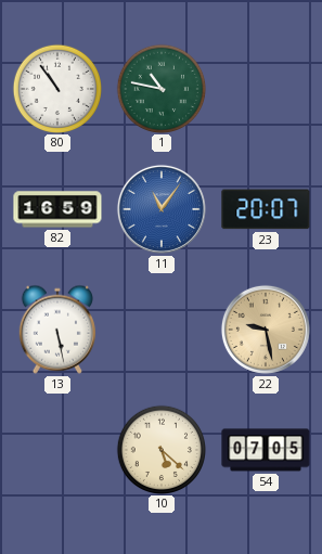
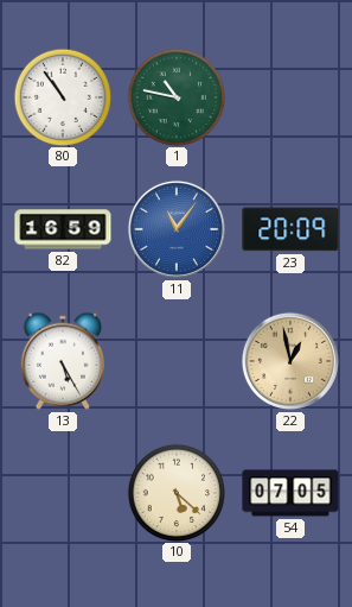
23: 20:07 -> 20:09 (290, 229)
13: 5:28 -> 5:25 (63, 361)
22: 9:28 -> 12:58 (290, 361)
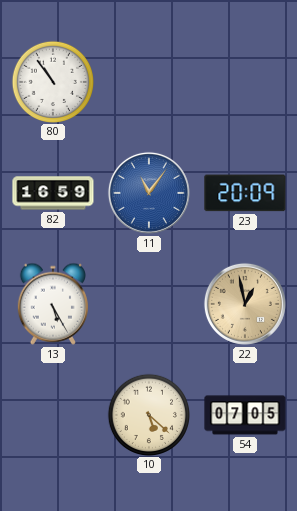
1: 10:47 -> none (175, 96)
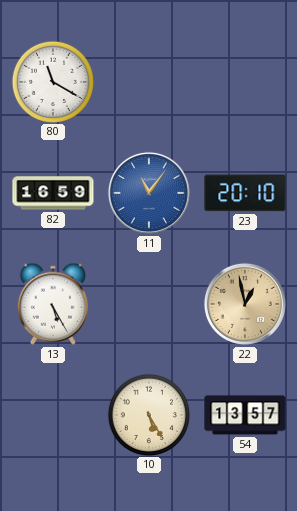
80: 10:54 -> 11:20 (52, 81)
23: 20:09 -> 20:10 (245, 193)
10: 5:22 -> 5:25 (148, 414)
54: 07:05 -> 13:57 (245, 415)
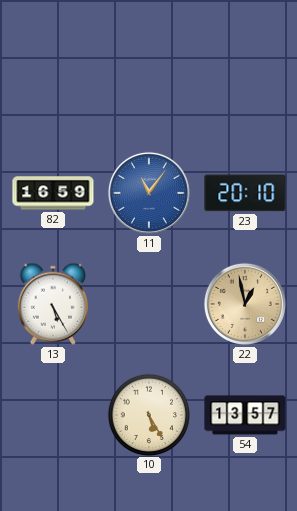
80: 11:20 -> none (52, 81)
